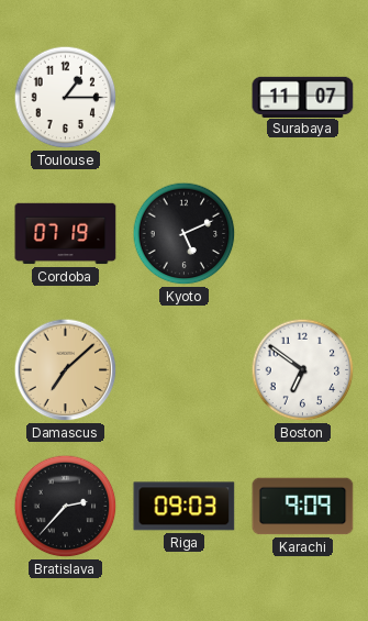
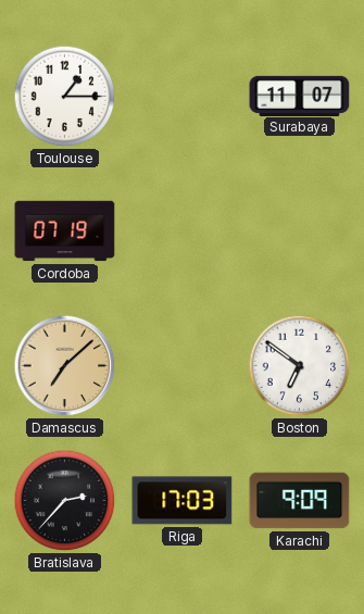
Kyoto: 5:11 -> none (185, 234)
Riga: 09:03 -> 17:03 (183, 501)
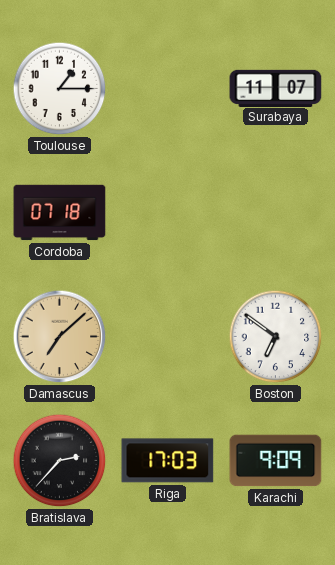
Cordoba: 07:19 -> 07:18 (60, 213)
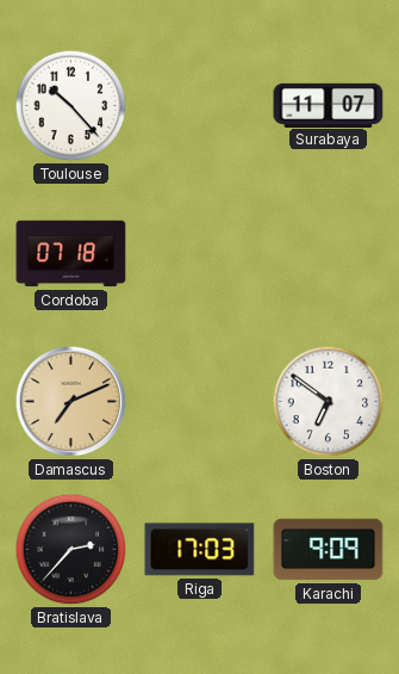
Toulouse: 1:15 -> 10:23 (71, 106)
Damascus: 7:08 -> 7:11 (71, 402)
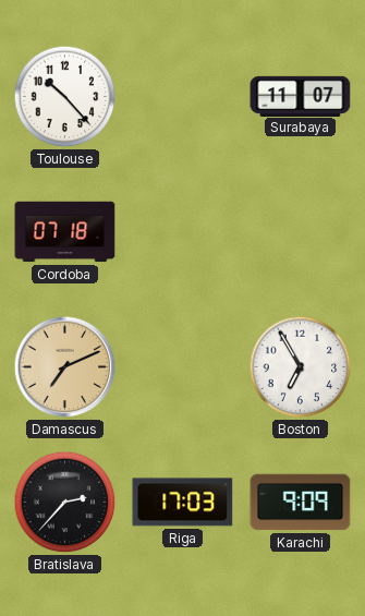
Boston: 6:51 -> 6:55 (301, 367)
